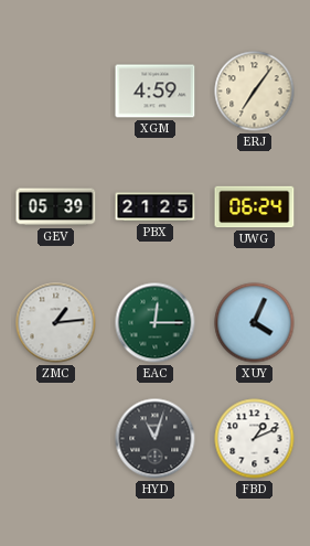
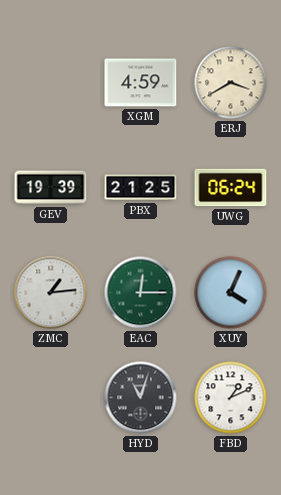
ERJ: 7:06 -> 3:40 (231, 83)
GEV: 05:39 -> 19:39 (51, 188)
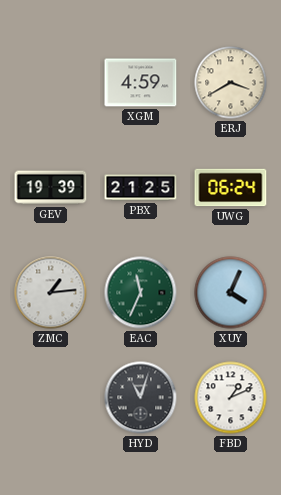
EAC: 12:15 -> 11:34 (141, 293)
